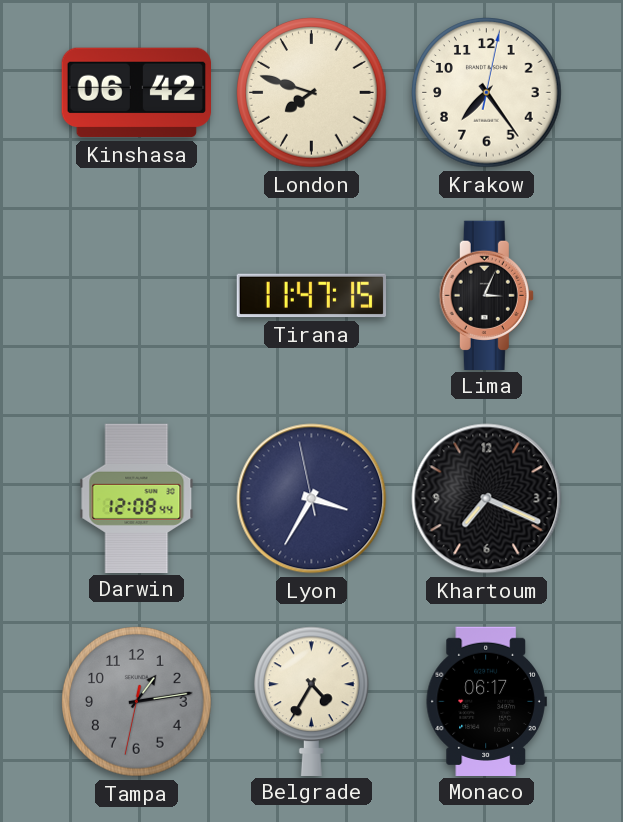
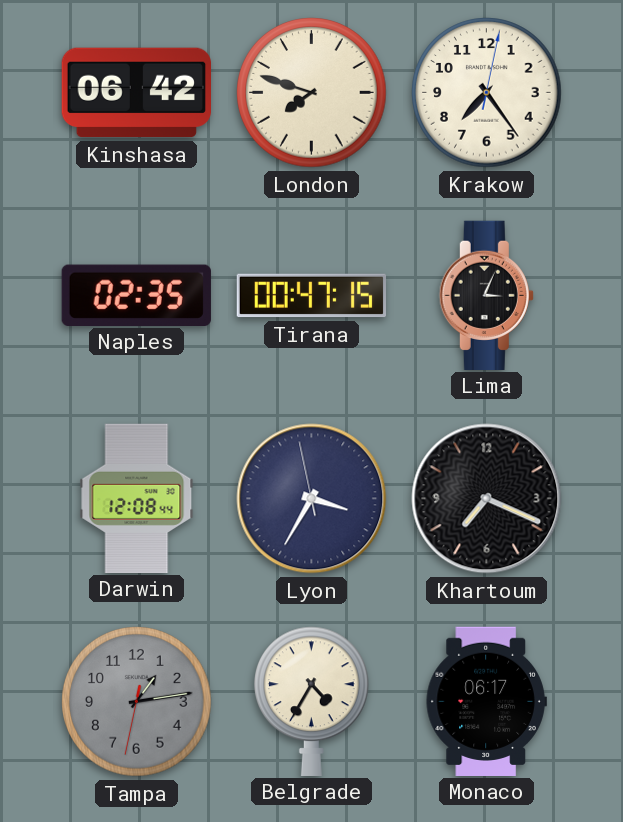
Naples: none -> 02:35 (136, 295)
Tirana: 11:47 -> 00:47 (311, 296)
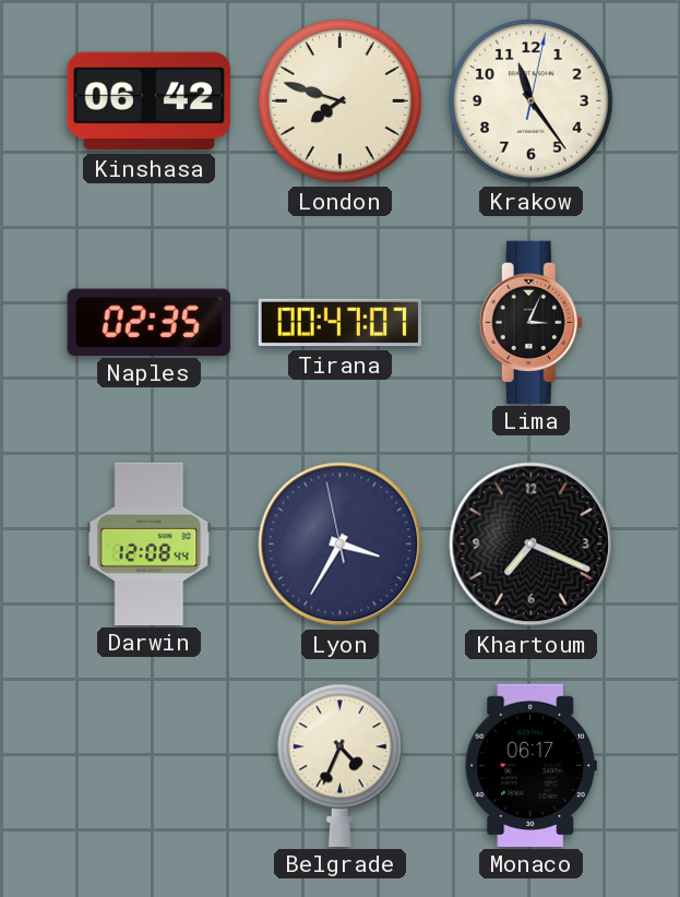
Krakow: 7:24 -> 11:24 (532, 101)
Tirana: 00:47:15 -> 00:47:07 (339, 323)
Tampa: 1:13 -> none (137, 702)
Belgrade: 4:35 -> 4:34 (341, 765)
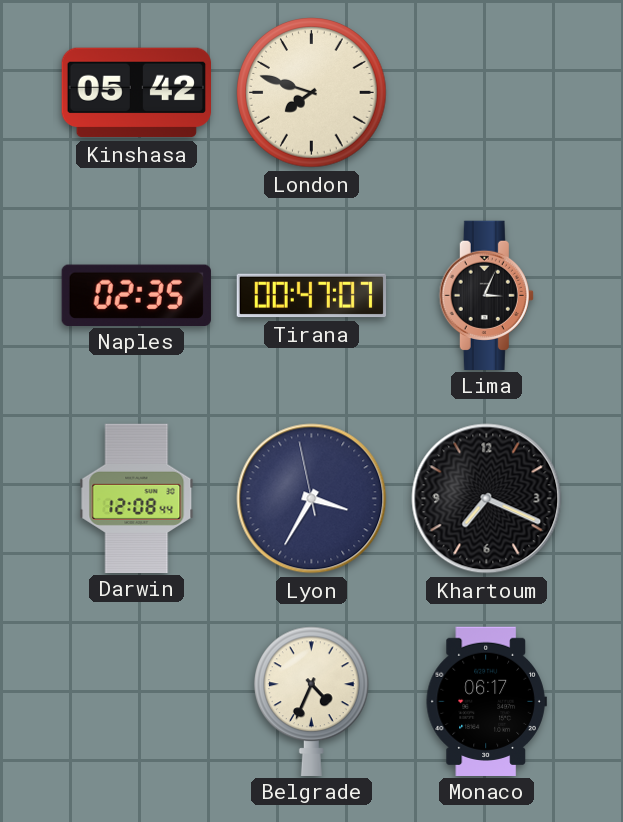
Kinshasa: 06:42 -> 05:42 (136, 93)
Krakow: 11:24 -> none (532, 101)
